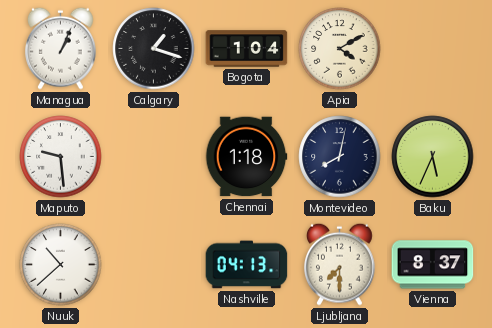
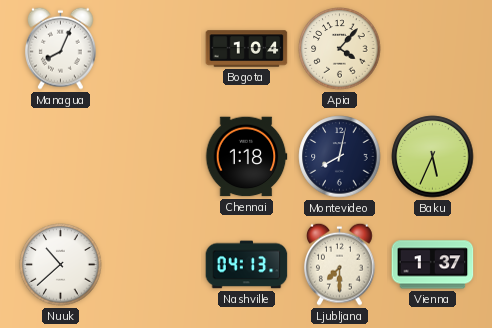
Managua: 1:04 -> 8:04 (61, 48)
Calgary: 1:18 -> none (154, 49)
Apia: 4:10 -> 4:07 (340, 49)
Maputo: 9:29 -> none (61, 157)
Vienna: 8:37 -> 1:37 (433, 265)
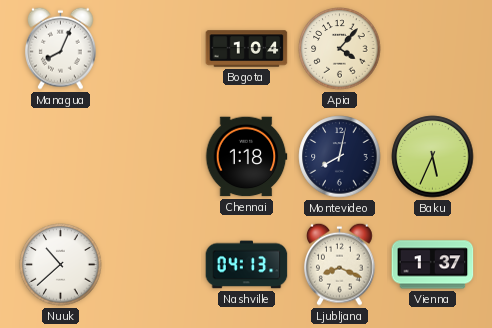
Ljubljana: 7:30 -> 8:19 (340, 264)
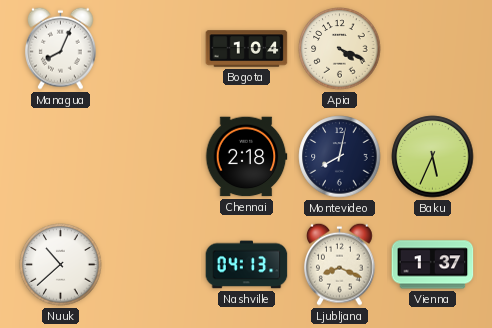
Apia: 4:07 -> 4:19 (340, 49)
Chennai: 1:18 -> 2:18 (246, 157)
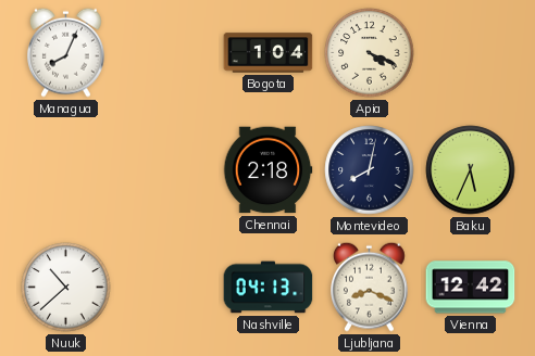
Vienna: 1:37 -> 12:42 (471, 288)
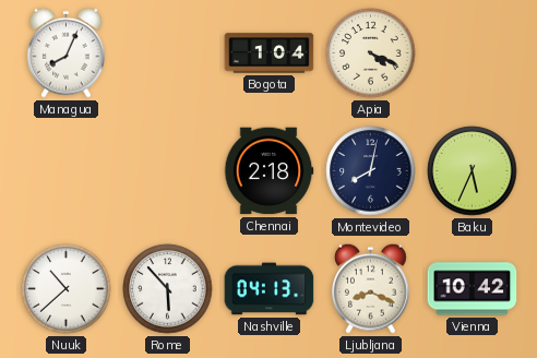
Rome: none -> 5:53 (168, 289)
Vienna: 12:42 -> 10:42 (473, 289)
